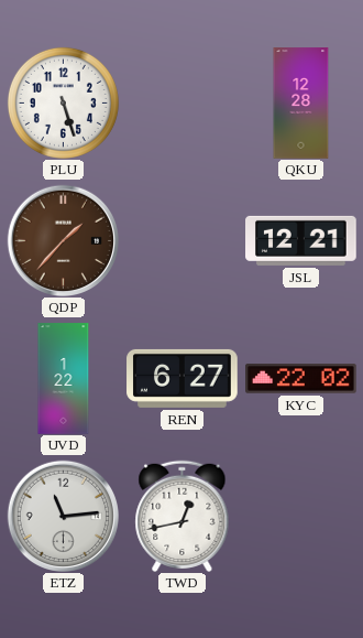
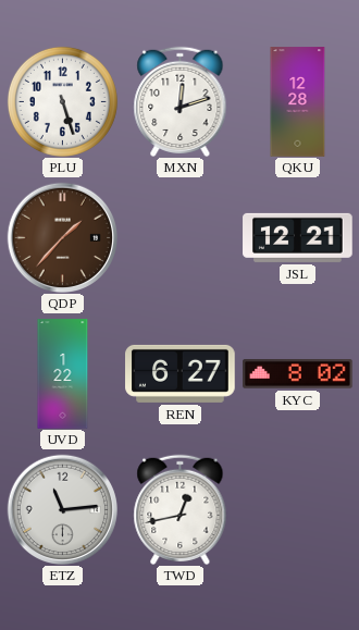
MXN: none -> 12:12 (181, 101)
KYC: 22:02 -> 8:02 (298, 374)
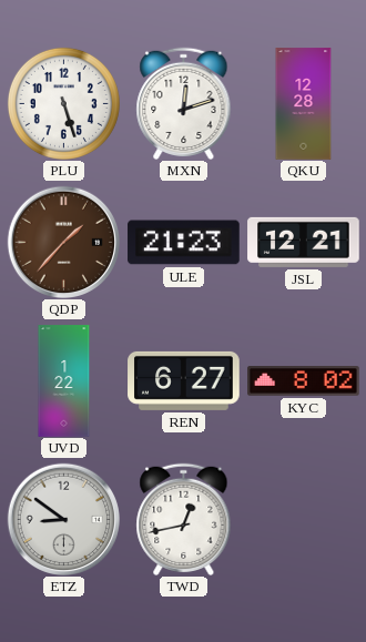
ULE: none -> 21:23 (184, 243)
ETZ: 11:14 -> 8:51 (63, 519)
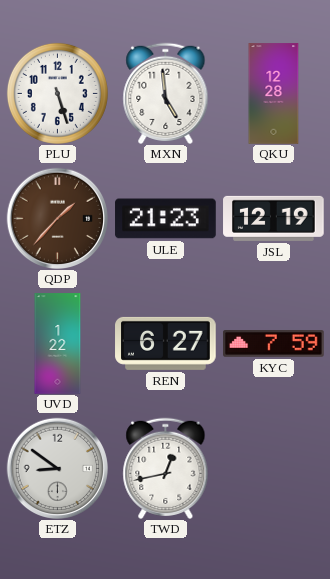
MXN: 12:12 -> 4:59 (166, 93)
JSL: 12:21 -> 12:19 (274, 218)
KYC: 8:02 -> 7:59 (274, 344)
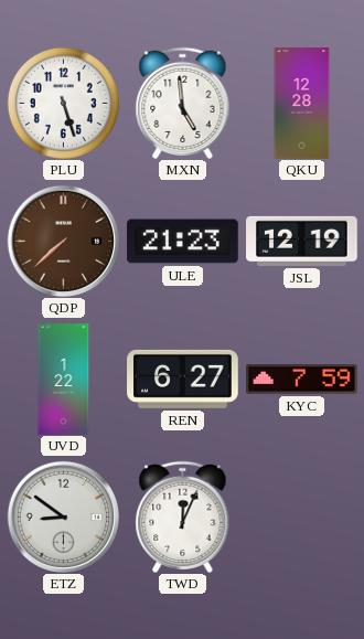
QDP: 1:37 -> 7:38 (63, 241)
TWD: 12:43 -> 12:04 (183, 516)
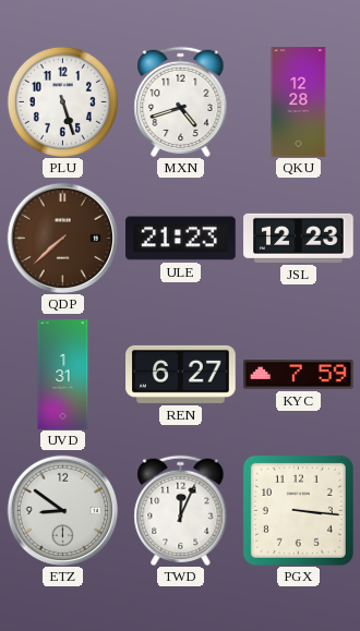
MXN: 4:59 -> 4:42 (181, 101)
JSL: 12:19 -> 12:23 (299, 238)
UVD: 1:22 -> 1:31 (63, 375)
PGX: none -> 3:16 (298, 510)
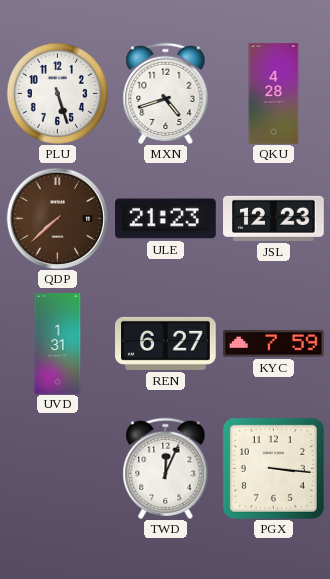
QKU: 12:28 -> 4:28 (274, 94)
ETZ: 8:51 -> none (62, 510)
